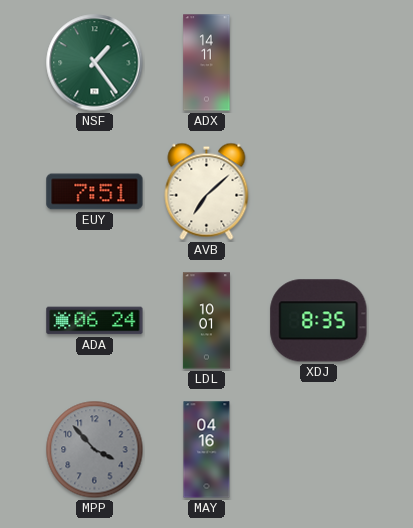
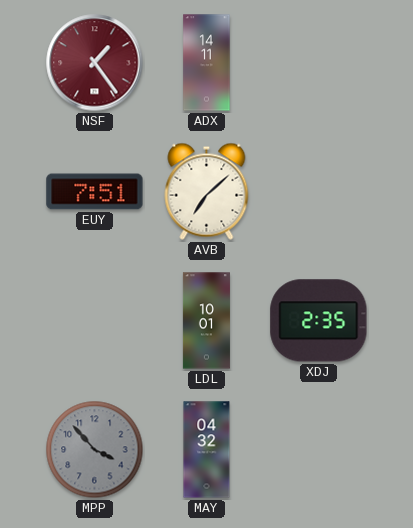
NSF dial: green -> burgundy (95, 63)
ADA: 06:24 -> none (95, 321)
XDJ: 8:35 -> 2:35 (319, 321)
MAY: 04:16 -> 04:32 (207, 450)
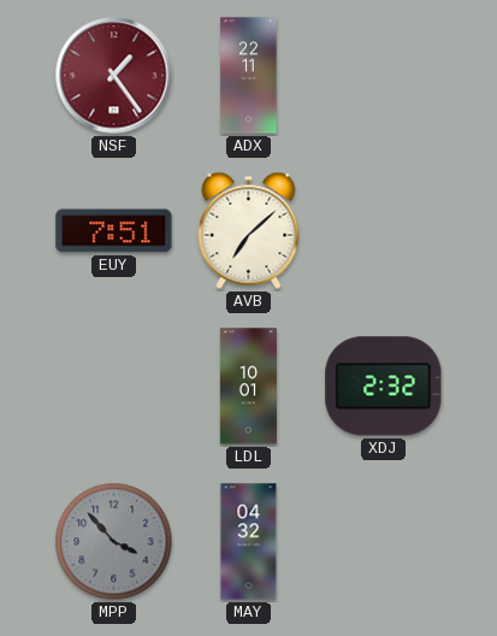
ADX: 14:11 -> 22:11 (249, 76)
XDJ: 2:35 -> 2:32 (384, 387)
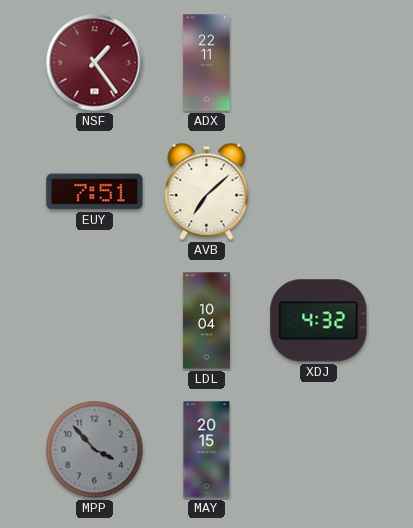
LDL: 10:01 -> 10:04 (206, 321)
XDJ: 2:32 -> 4:32 (319, 321)
MAY: 04:32 -> 20:15 (207, 450)
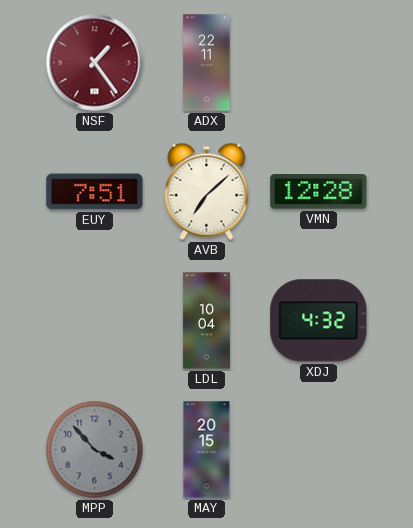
VMN: none -> 12:28 (319, 192)
